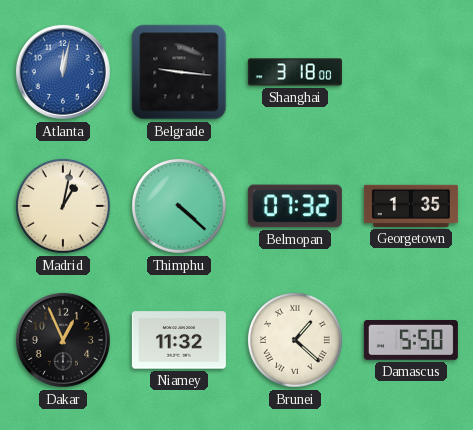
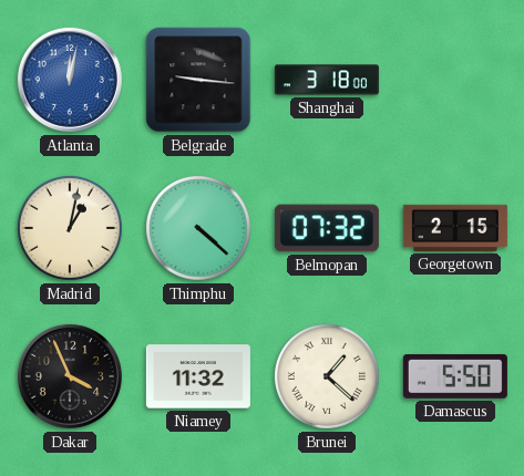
Georgetown: 1:35 -> 2:15 (455, 228)
Dakar: 12:56 -> 3:56 (70, 376)
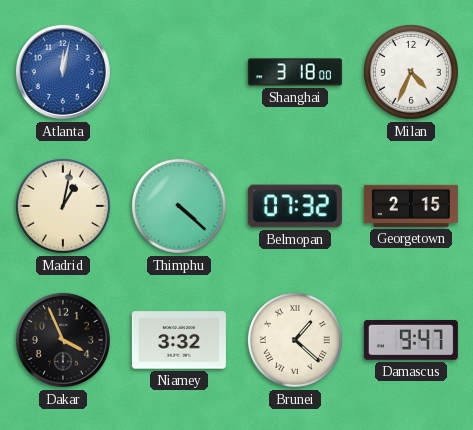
Belgrade: 9:16 -> none (198, 80)
Milan: none -> 4:34 (411, 72)
Niamey: 11:32 -> 3:32 (179, 340)
Damascus: 5:50 -> 9:47 (411, 340)
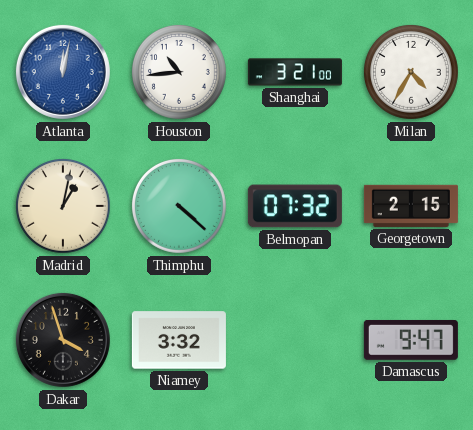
Houston: none -> 10:44 (179, 72)
Shanghai: 3:18 -> 3:21 (295, 72)
Milan: 4:34 -> 4:35 (411, 72)
Dakar: 3:56 -> 3:57 (63, 340)
Brunei: 1:22 -> none (295, 340)
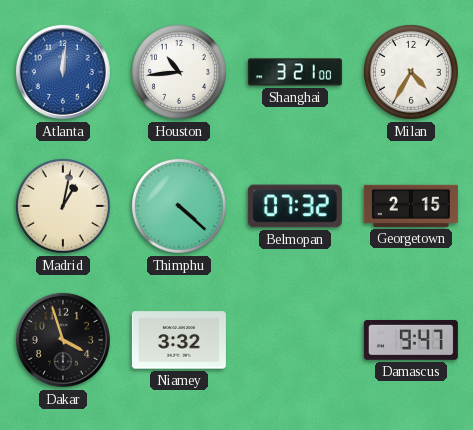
Atlanta: 12:02 -> 12:01 (63, 72)
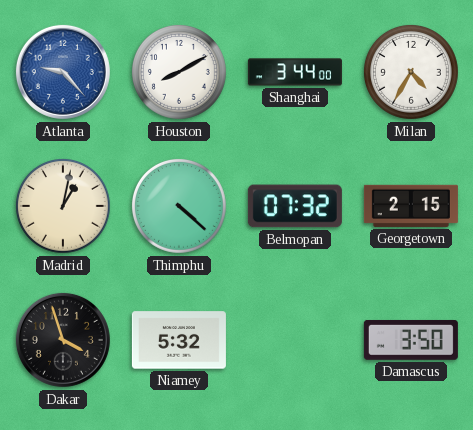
Atlanta: 12:01 -> 9:23 (63, 72)
Houston: 10:44 -> 8:10 (179, 72)
Shanghai: 3:21 -> 3:44 (295, 72)
Niamey: 3:32 -> 5:32 (179, 340)
Damascus: 9:47 -> 3:50 (411, 340)
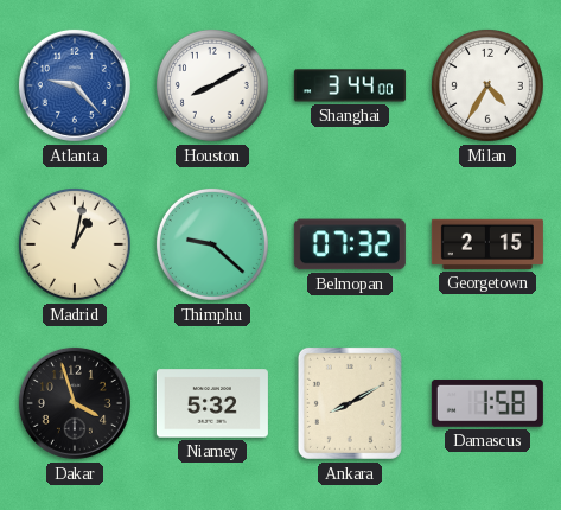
Thimphu: 4:22 -> 9:22 (212, 244)
Ankara: none -> 8:10 (350, 403)
Damascus: 3:50 -> 1:58 (487, 403)
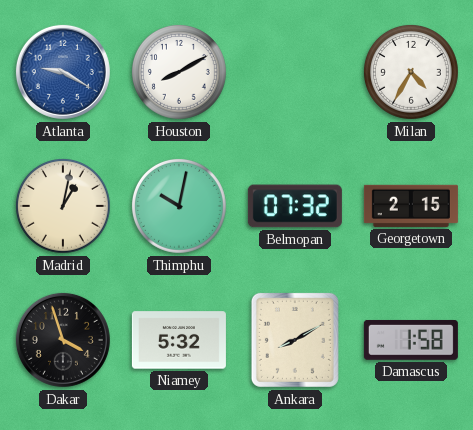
Atlanta: 9:23 -> 9:20 (63, 72)
Shanghai: 3:44 -> none (350, 85)
Thimphu: 9:22 -> 10:02 (179, 206)
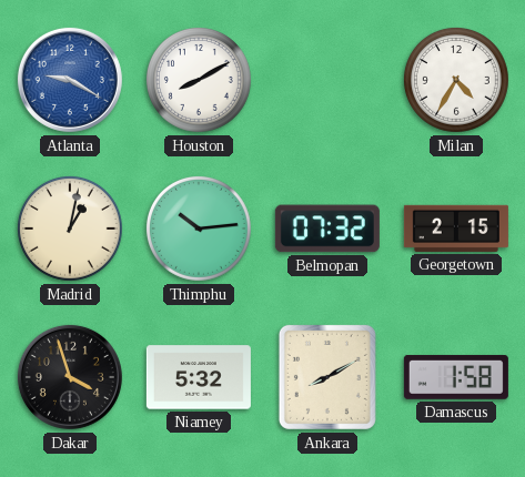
Thimphu: 10:02 -> 10:14 (199, 229)
